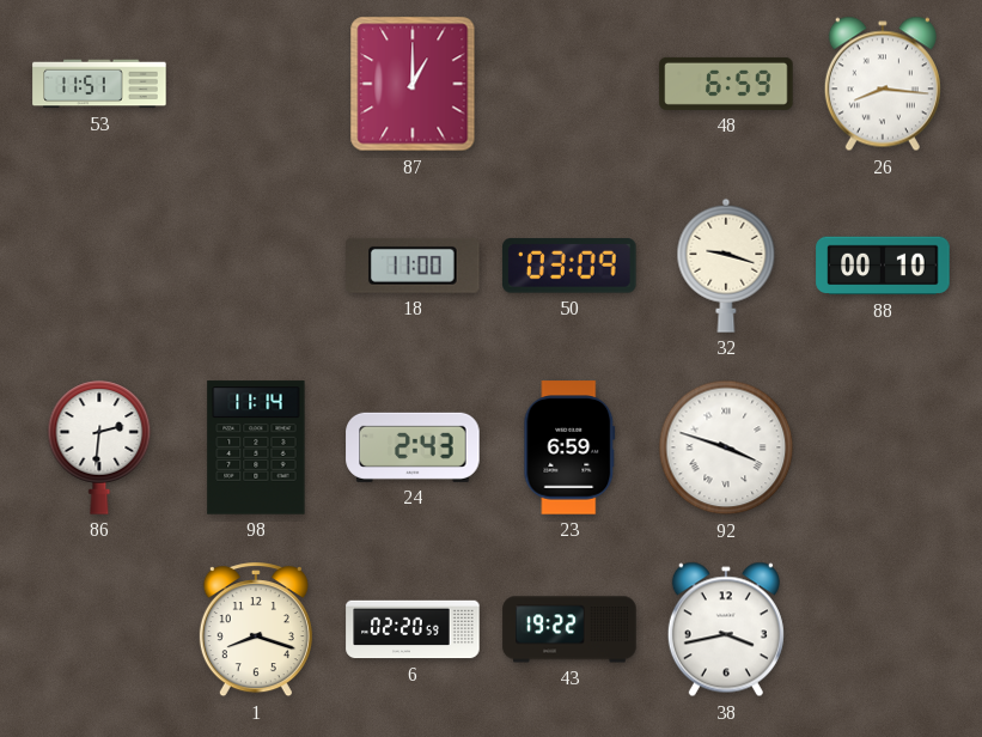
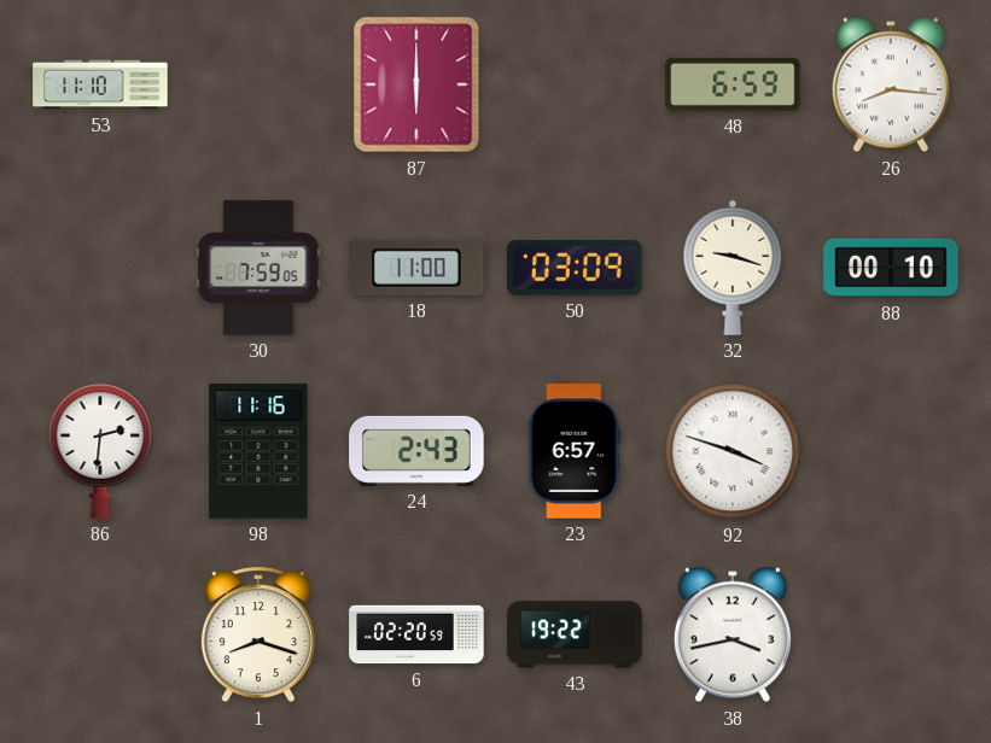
53: 11:51 -> 11:10 (100, 84)
87: 1:00 -> 6:00 (416, 84)
30: none -> 7:59 (258, 268)
98: 11:14 -> 11:16 (258, 451)
23: 6:59 -> 6:57 (575, 451)
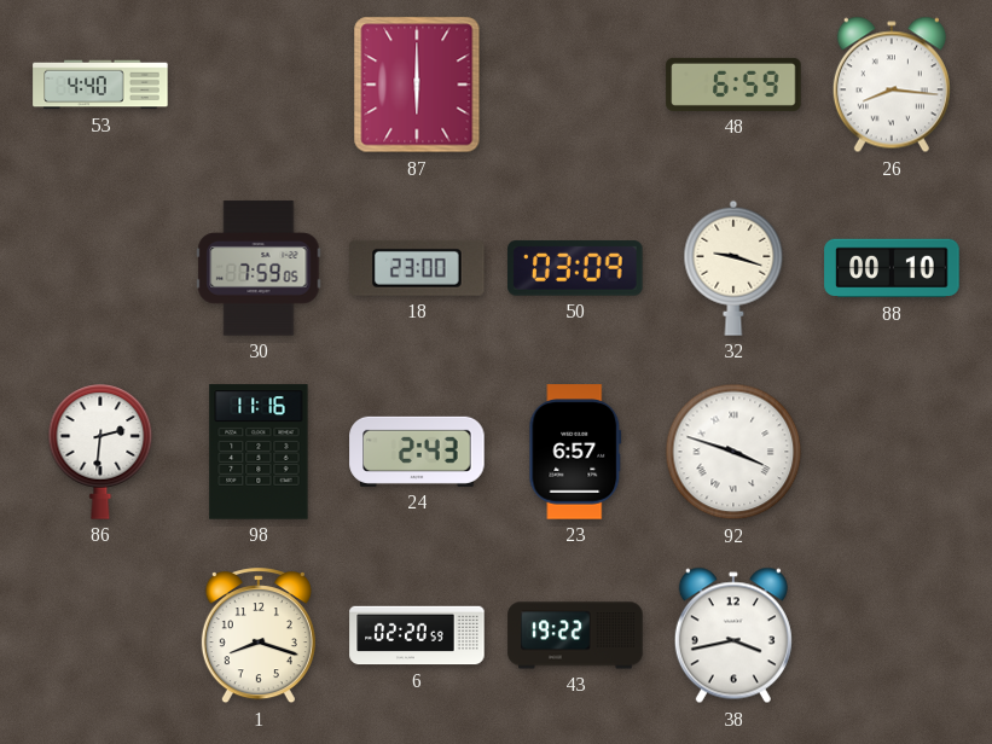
53: 11:10 -> 4:40 (100, 85)
18: 11:00 -> 23:00 (417, 268)
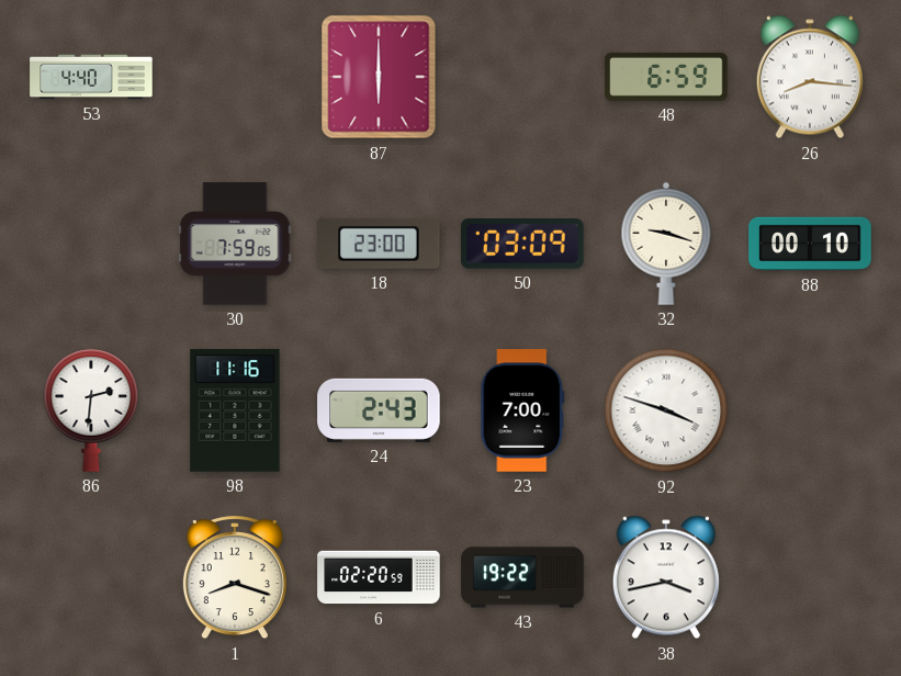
23: 6:57 -> 7:00 (522, 410)
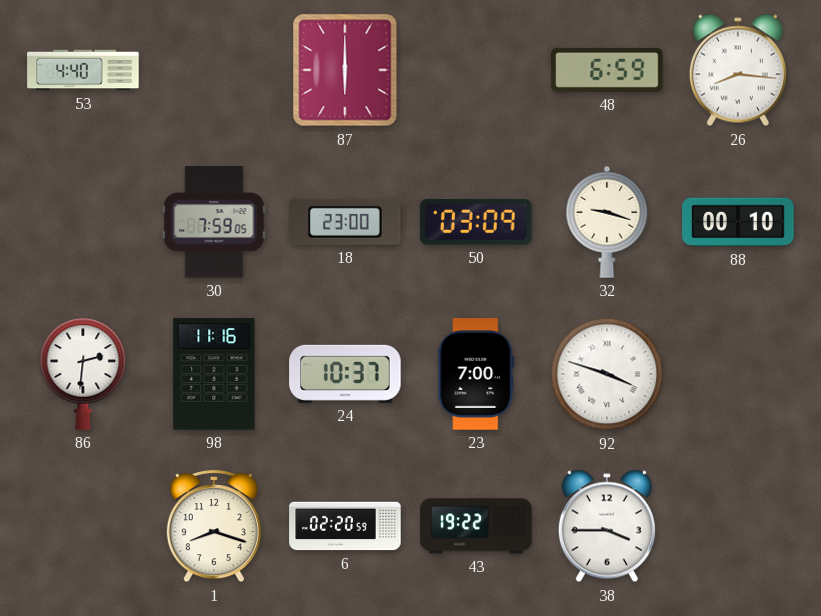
24: 2:43 -> 10:37 (345, 374)
38: 3:43 -> 3:45 (607, 526)
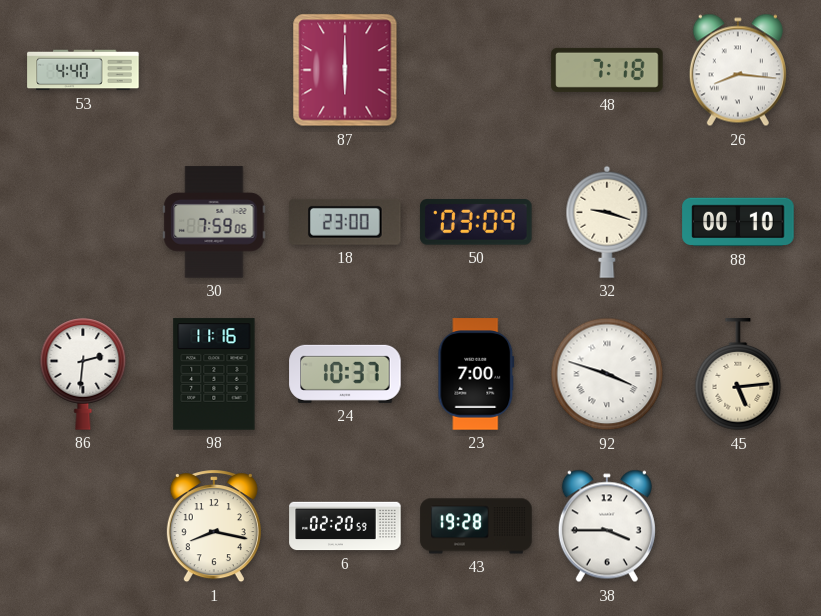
48: 6:59 -> 7:18 (607, 70)
45: none -> 5:14 (738, 375)
1: 8:18 -> 8:17 (214, 527)
43: 19:22 -> 19:28 (476, 526)
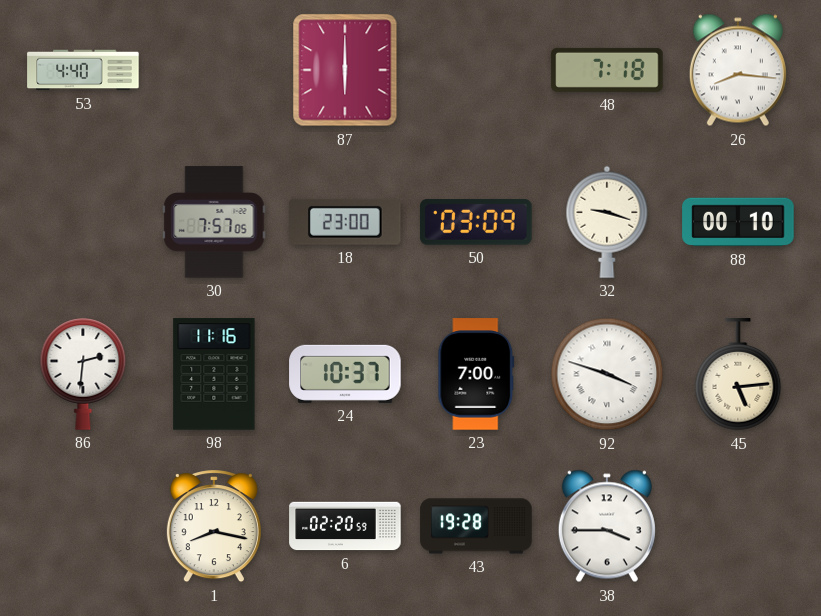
30: 7:59 -> 7:57 (214, 222)
